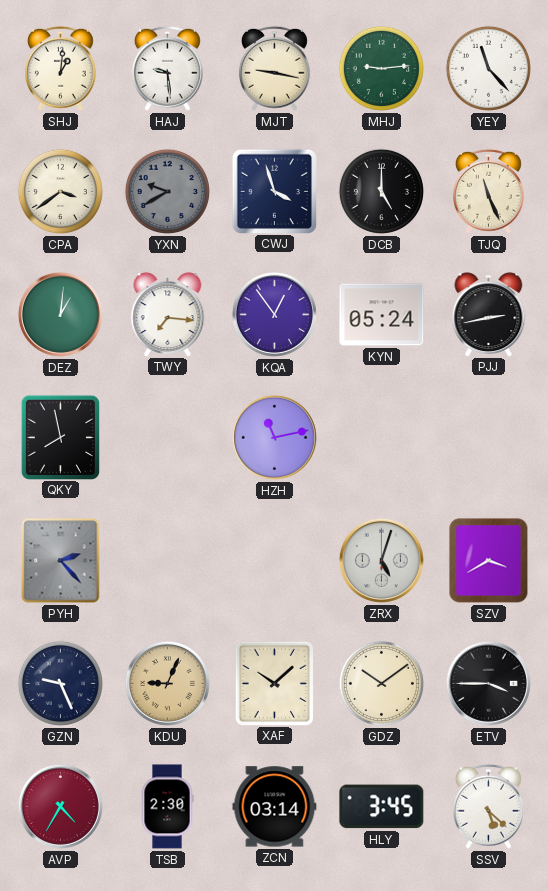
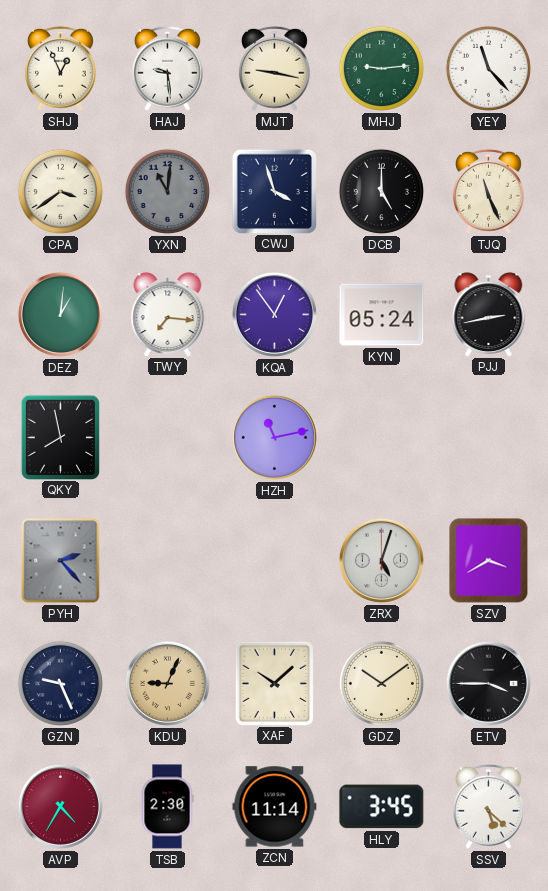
SHJ: 1:01 -> 12:56 (60, 68)
YXN: 9:40 -> 11:01 (167, 191)
ZCN: 03:14 -> 11:14 (275, 807)
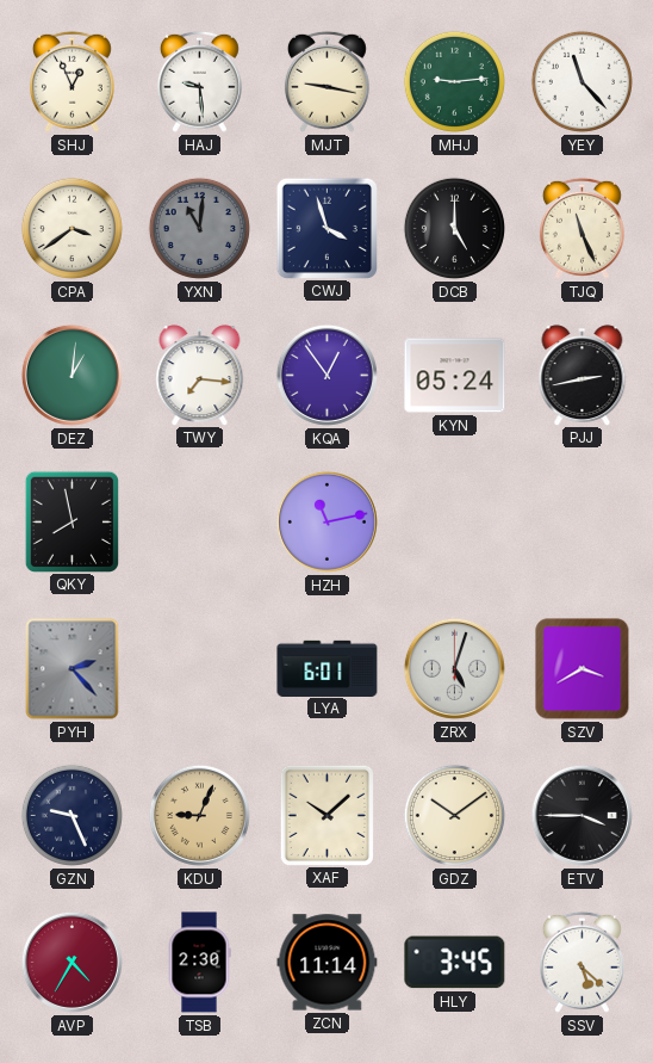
LYA: none -> 6:01 (328, 668)
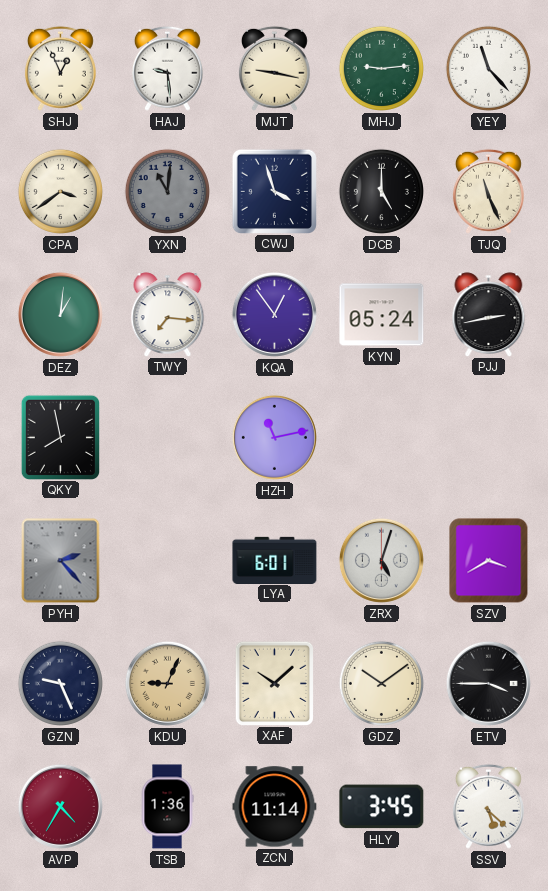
TSB: 2:30 -> 1:36 (167, 807)
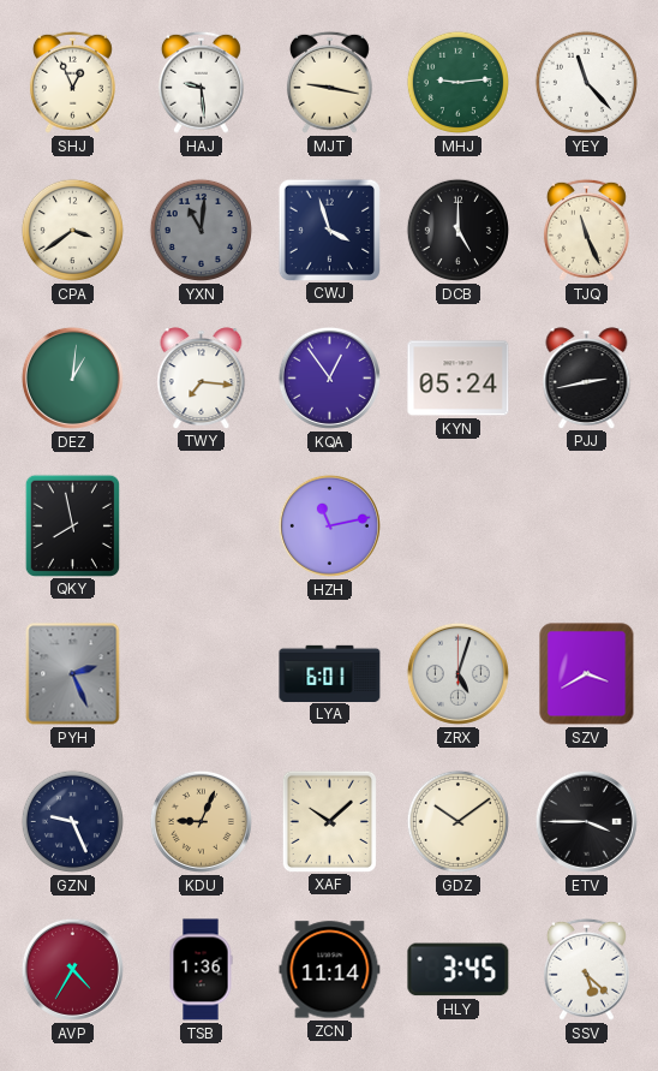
PYH: 2:23 -> 2:26 (73, 674)
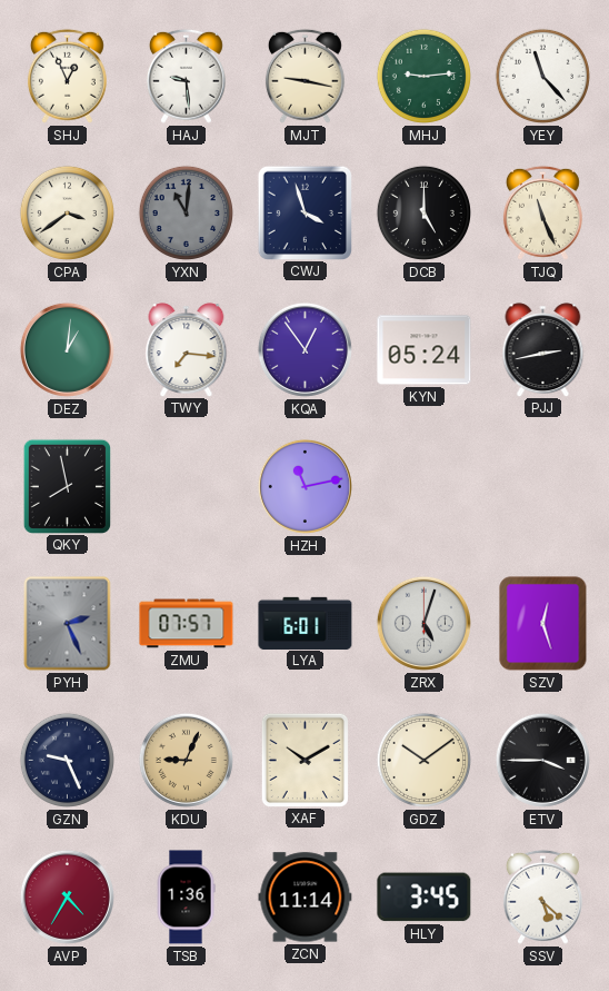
ZMU: none -> 07:57 (187, 624)
SZV: 3:40 -> 12:27 (543, 624)
XAF: 10:08 -> 10:10 (304, 760)
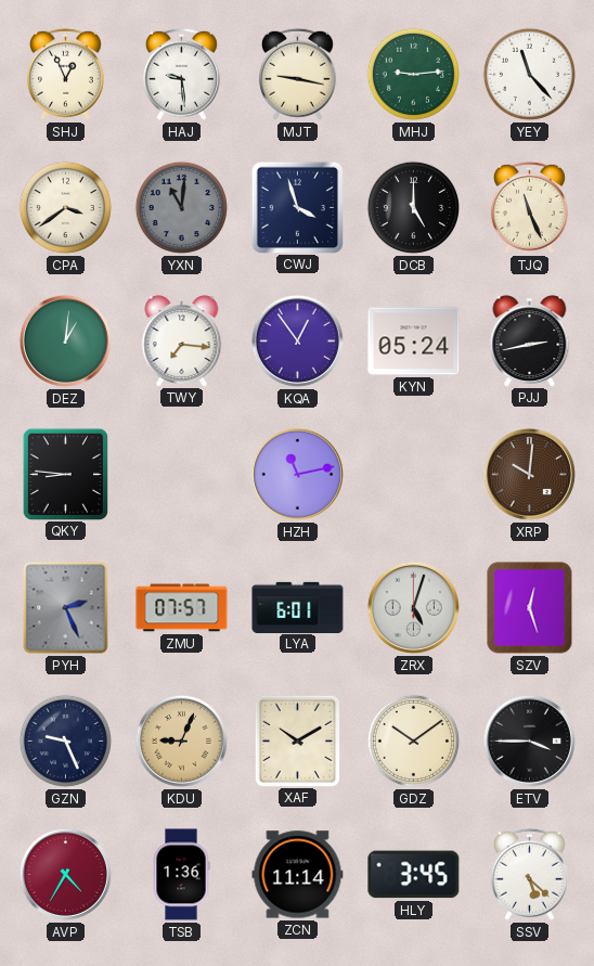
QKY: 7:58 -> 8:46 (65, 474)
XRP: none -> 10:01 (529, 474)
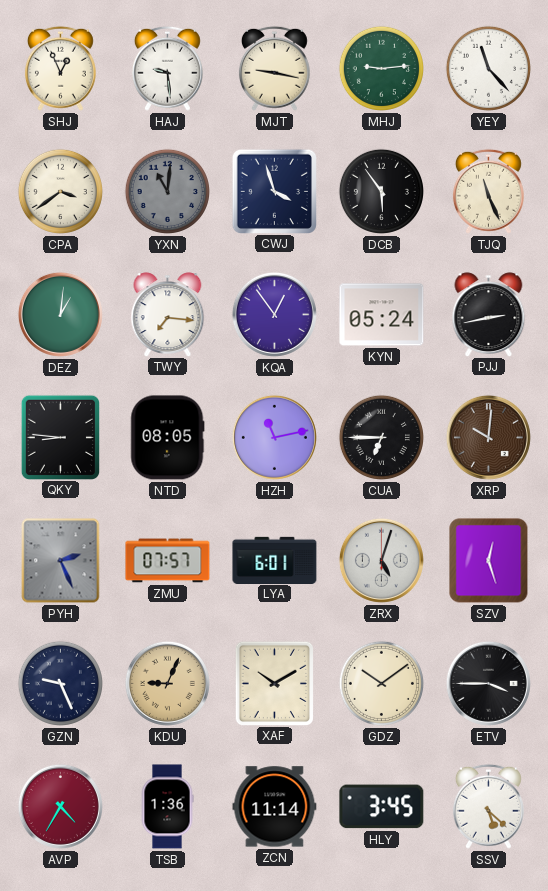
DCB: 5:00 -> 5:54 (381, 191)
NTD: none -> 08:05 (168, 438)
CUA: none -> 6:45 (381, 437)
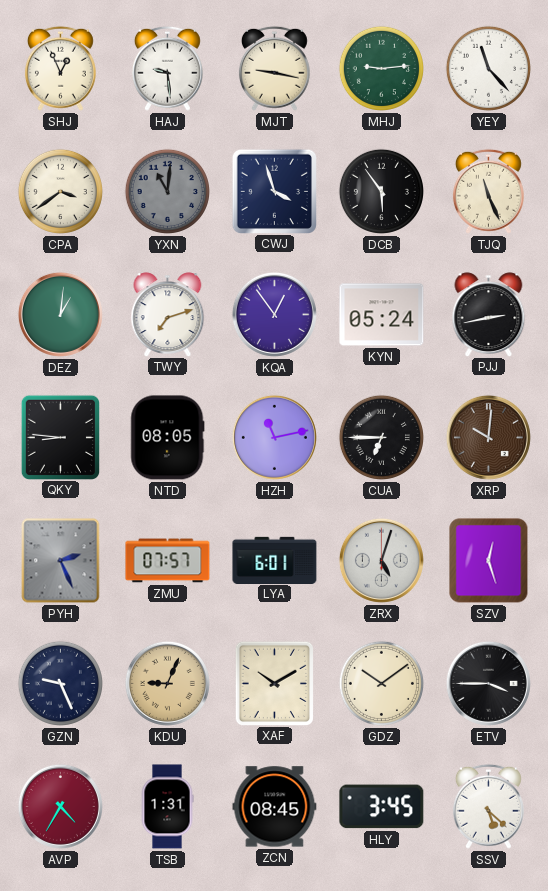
TWY: 7:16 -> 7:12 (168, 314)
TSB: 1:36 -> 1:31 (167, 807)
ZCN: 11:14 -> 08:45 (275, 807)
